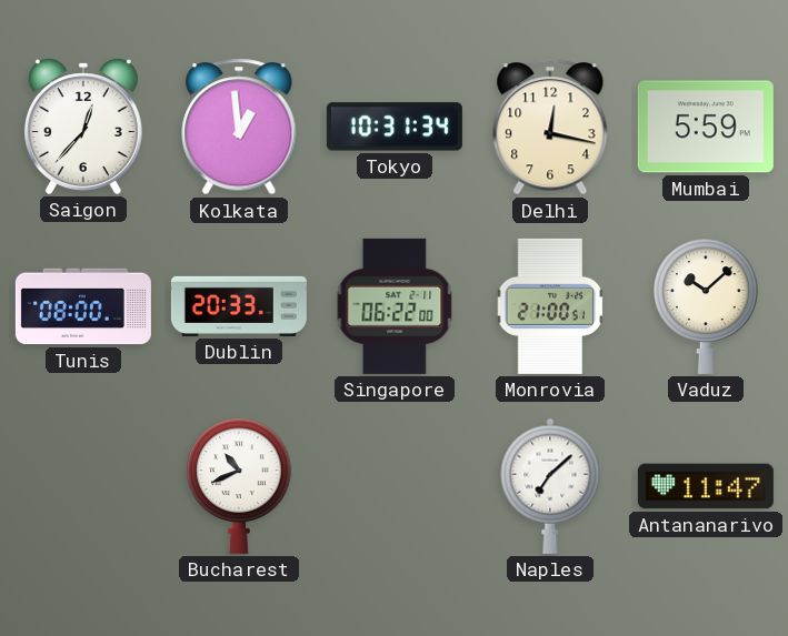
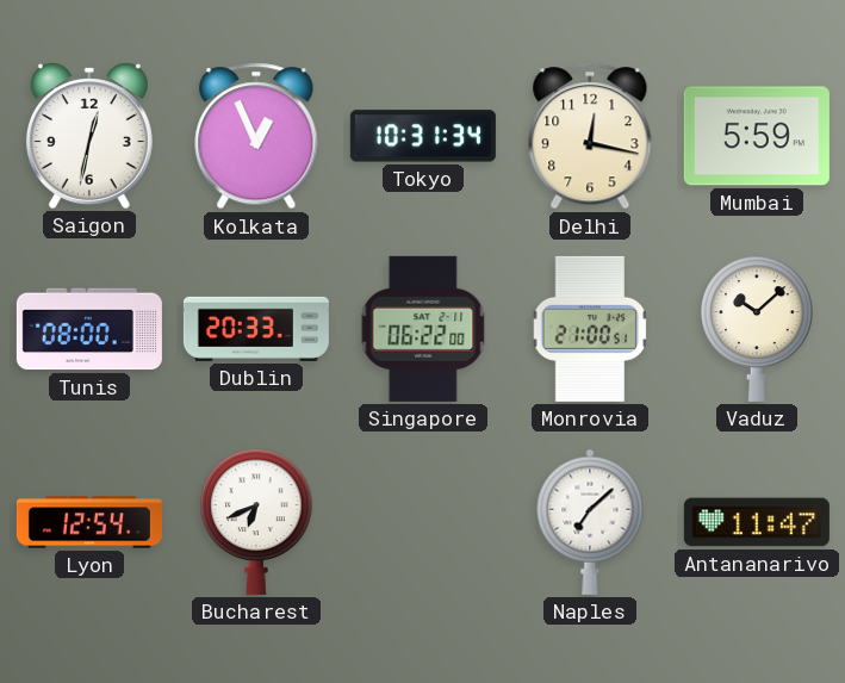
Saigon: 12:37 -> 12:32 (89, 136)
Kolkata: 12:59 -> 12:56 (256, 136)
Lyon: none -> 12:54 (89, 522)
Bucharest: 10:41 -> 6:41 (256, 522)
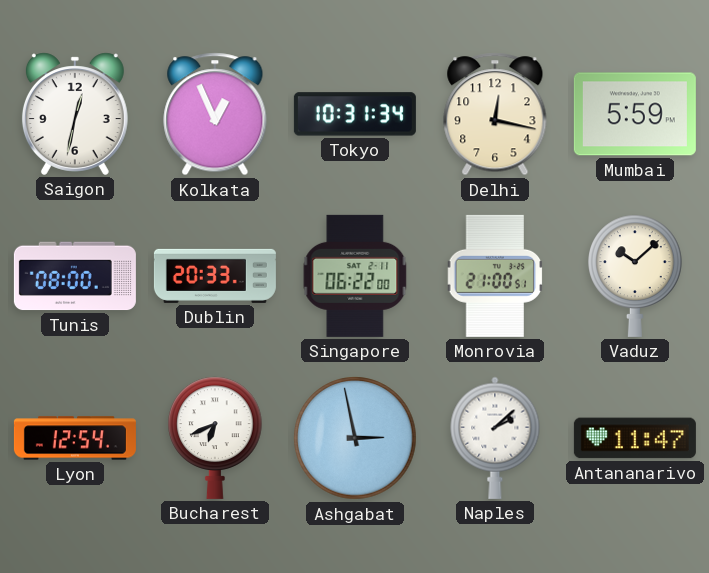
Ashgabat: none -> 2:58 (355, 438)
Naples: 7:08 -> 2:08 (495, 438)
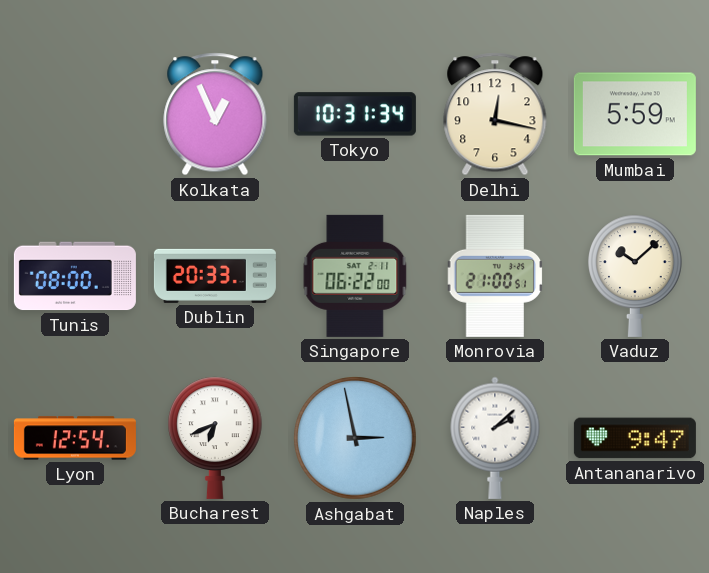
Saigon: 12:32 -> none (75, 114)
Antananarivo: 11:47 -> 9:47 (635, 438)
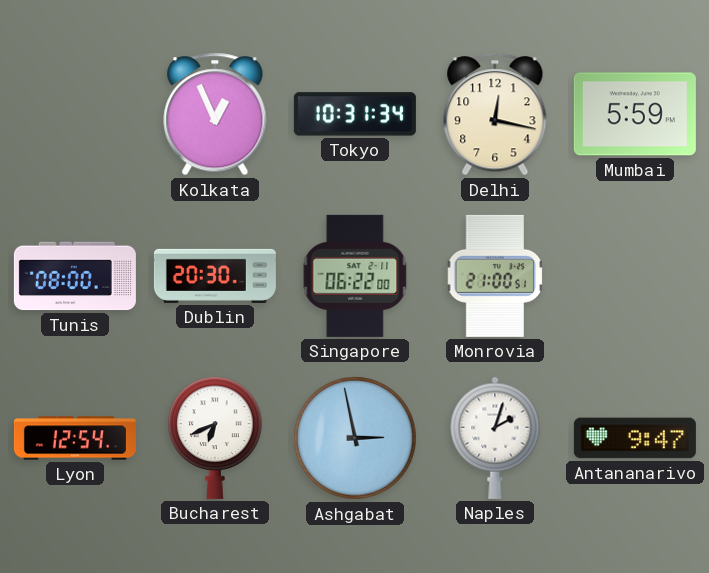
Dublin: 20:33 -> 20:30 (215, 276)
Vaduz: 10:08 -> none (635, 276)
Naples: 2:08 -> 2:03 (495, 438)
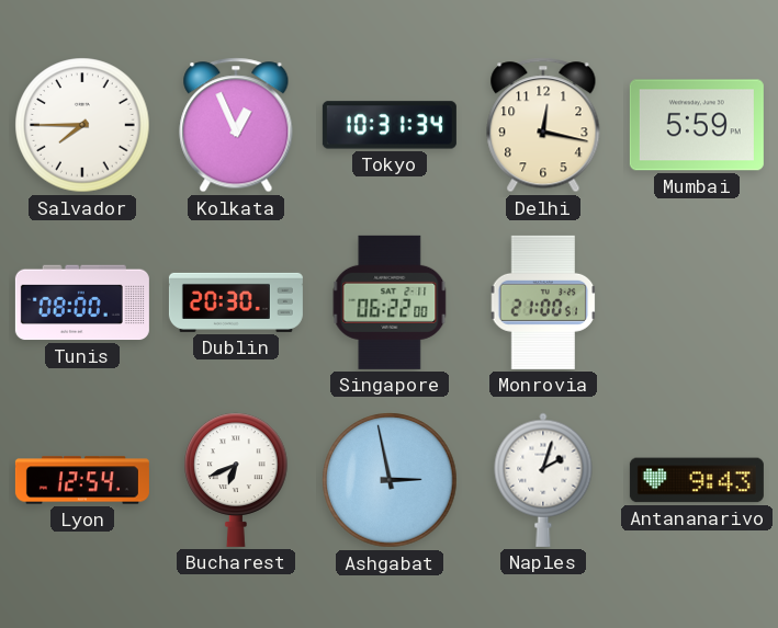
Salvador: none -> 7:45 (82, 125)
Antananarivo: 9:47 -> 9:43 (697, 480)
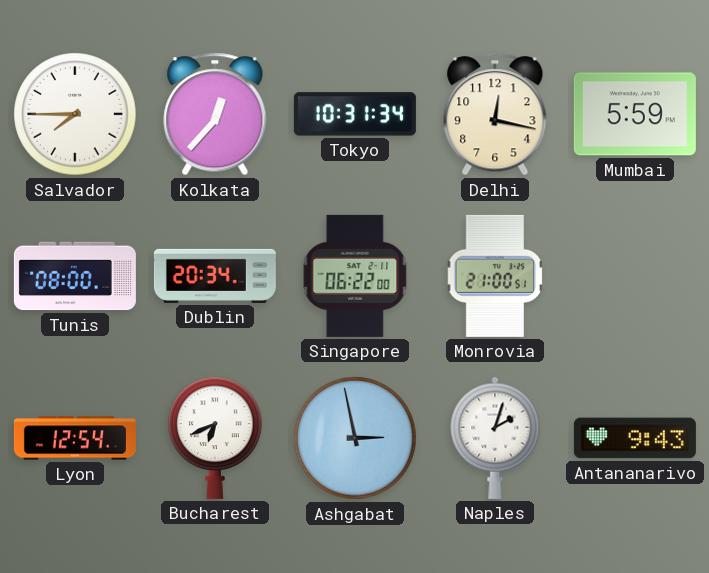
Kolkata: 12:56 -> 12:37 (215, 114)
Dublin: 20:30 -> 20:34 (215, 276)
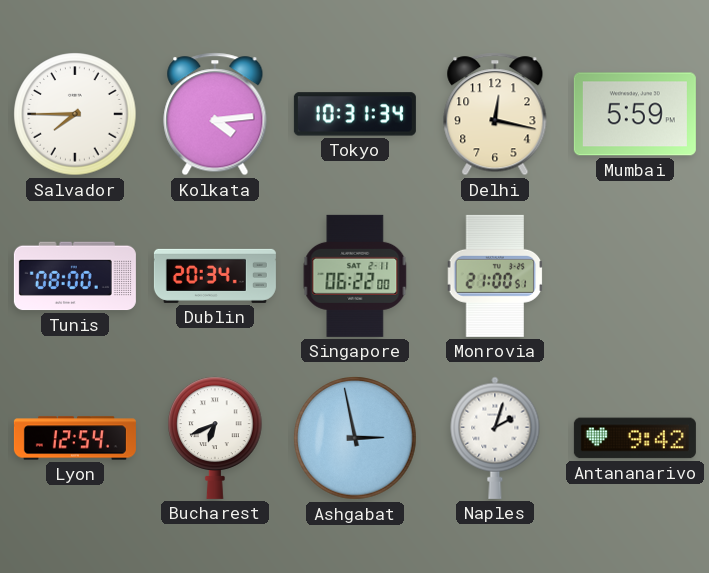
Kolkata: 12:37 -> 4:14 (215, 114)
Antananarivo: 9:43 -> 9:42 (635, 438)
